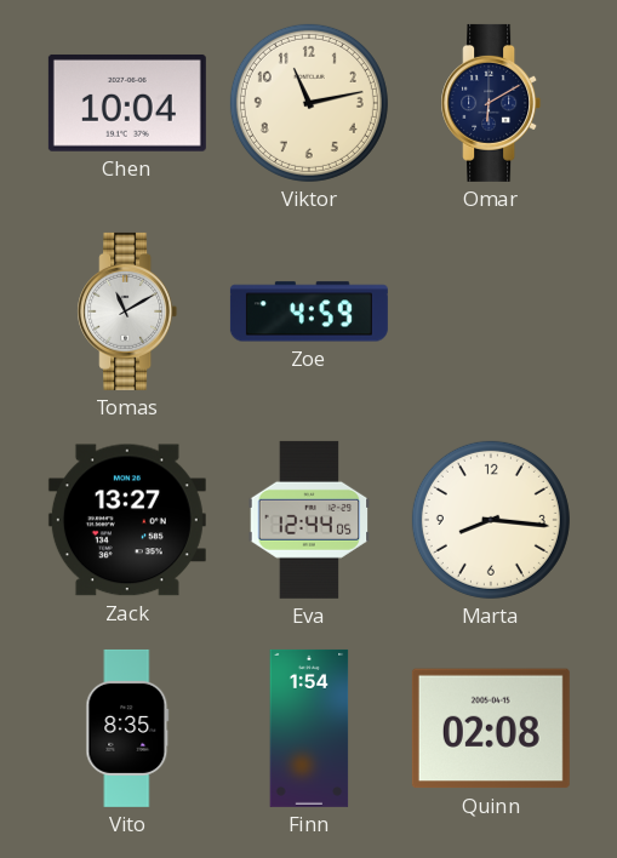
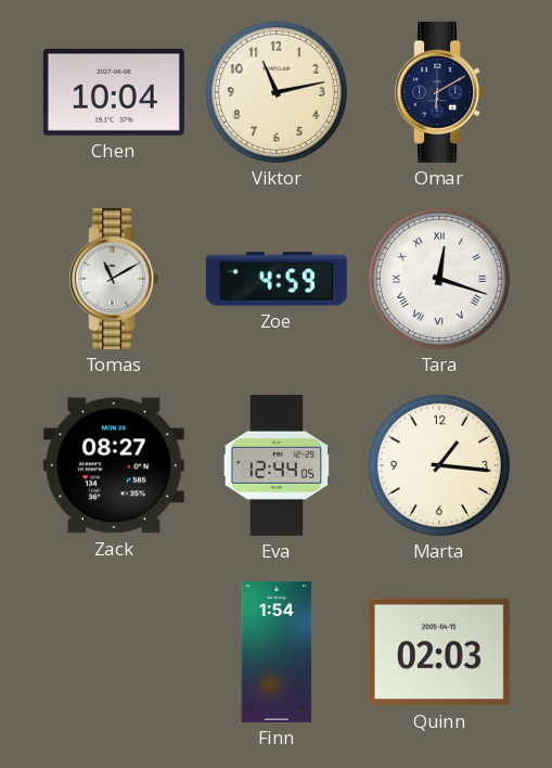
Tara: none -> 12:18 (439, 279)
Zack: 13:27 -> 08:27 (114, 465)
Marta: 8:16 -> 1:16 (439, 465)
Vito: 8:35 -> none (127, 728)
Quinn: 02:08 -> 02:03 (439, 652)
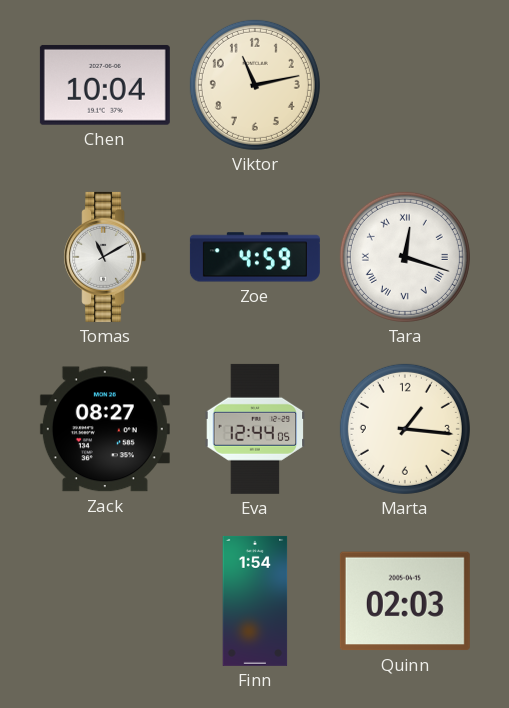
Omar: 6:10 -> none (439, 92)
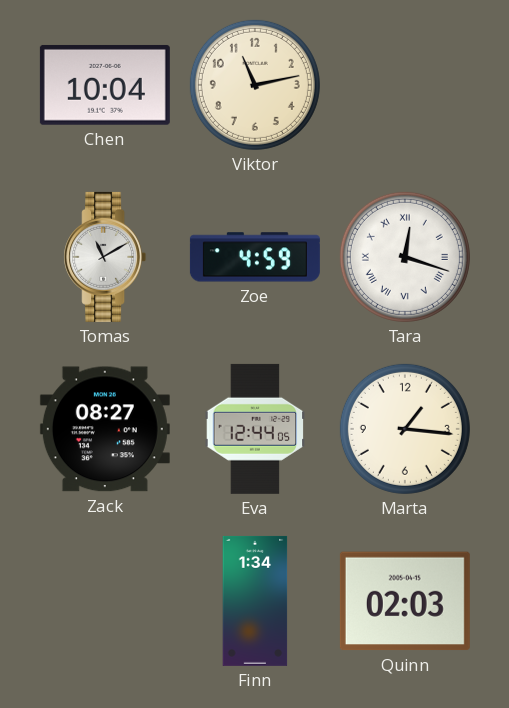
Finn: 1:54 -> 1:34 (255, 601)
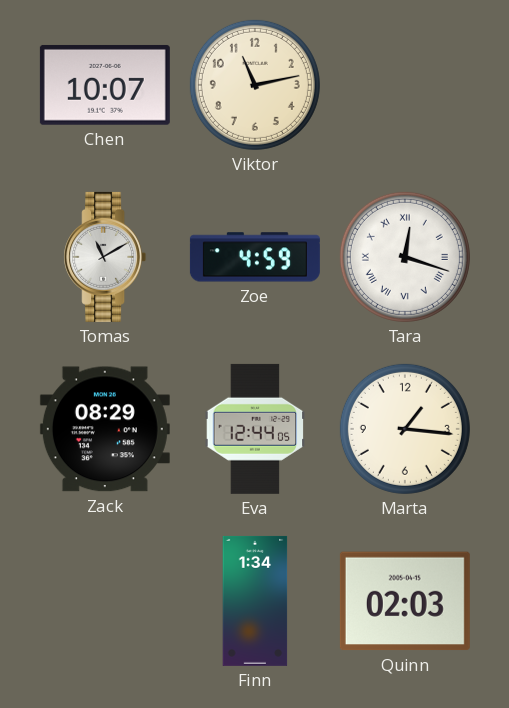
Chen: 10:04 -> 10:07 (105, 85)
Zack: 08:27 -> 08:29 (105, 429)
